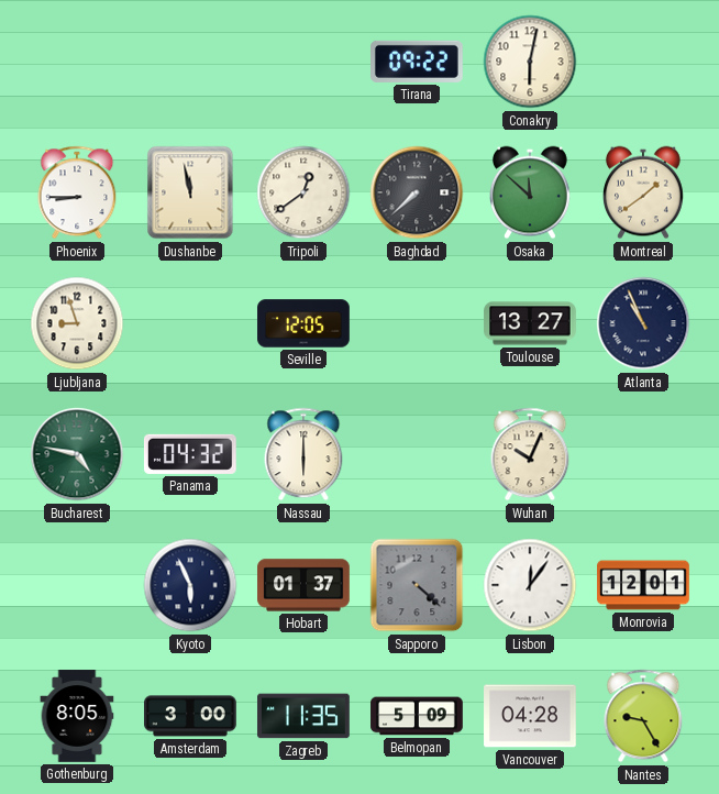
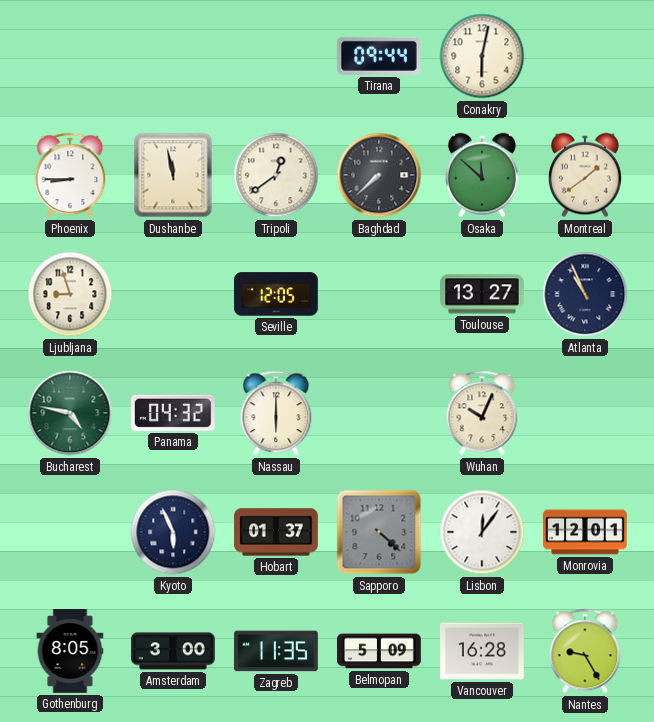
Tirana: 09:22 -> 09:44 (380, 56)
Vancouver: 04:28 -> 16:28 (482, 651)
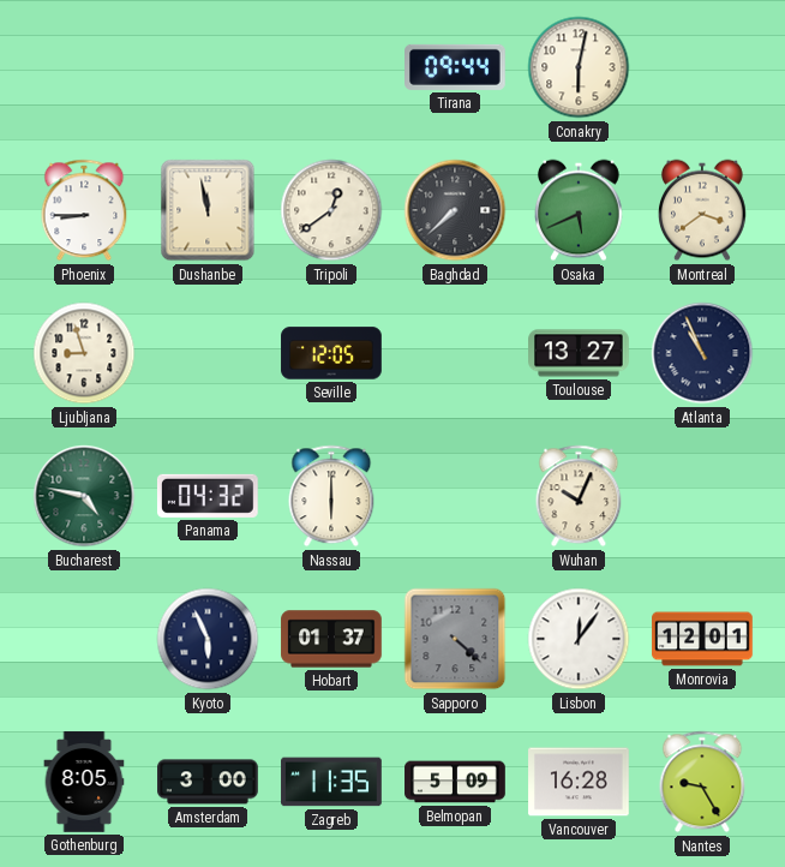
Osaka: 11:52 -> 5:41 (580, 210)
Montreal: 1:39 -> 3:39 (703, 210)
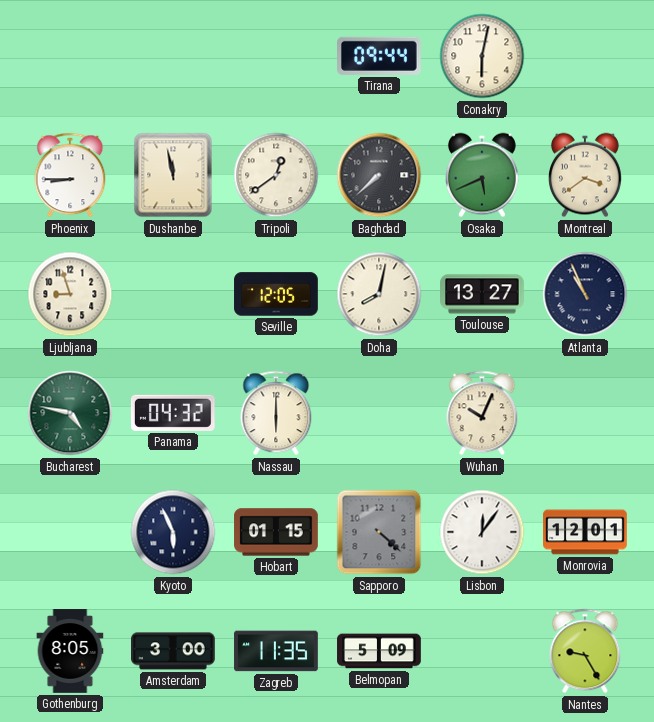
Doha: none -> 8:02 (379, 294)
Hobart: 01:37 -> 01:15 (276, 532)
Vancouver: 16:28 -> none (579, 782)
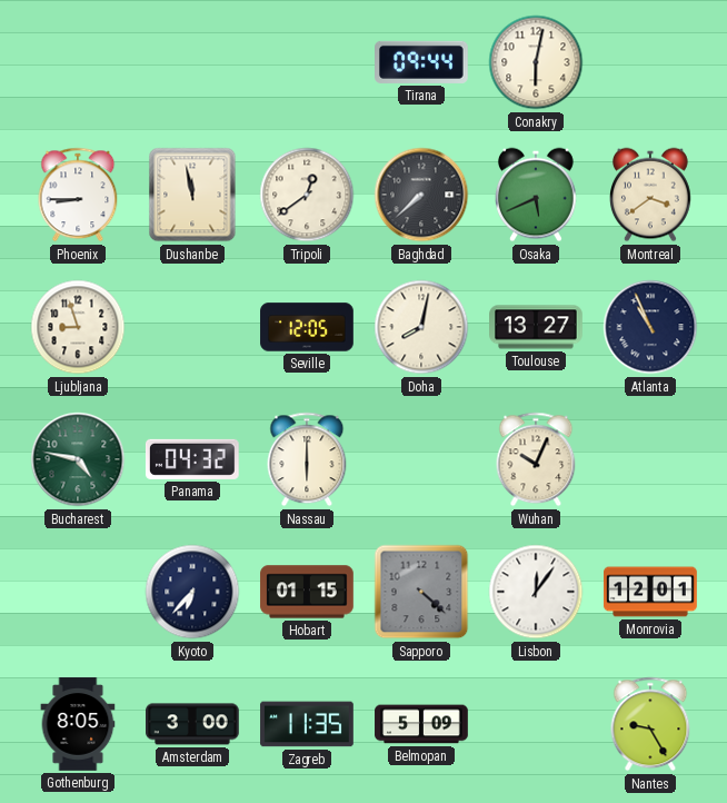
Kyoto: 5:56 -> 6:37 (192, 592)
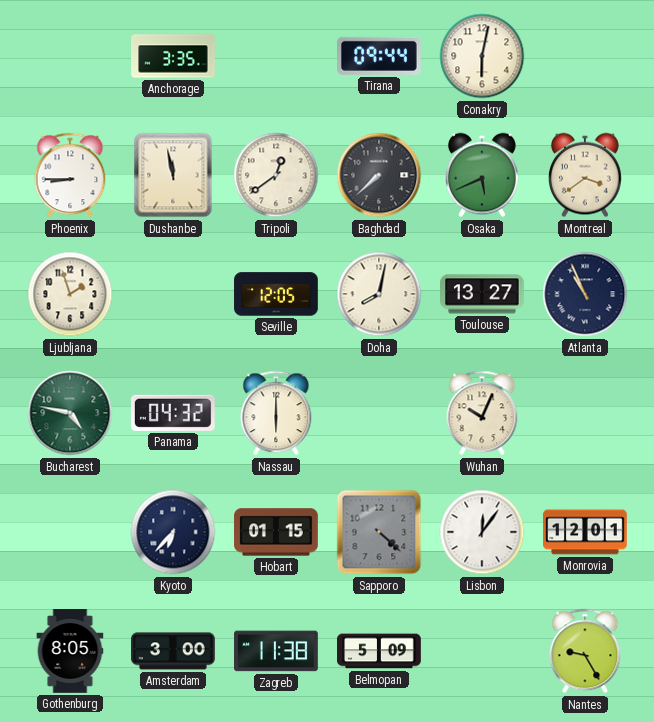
Anchorage: none -> 3:35 (173, 56)
Ljubljana: 8:57 -> 1:57 (70, 294)
Zagreb: 11:35 -> 11:38 (276, 651)
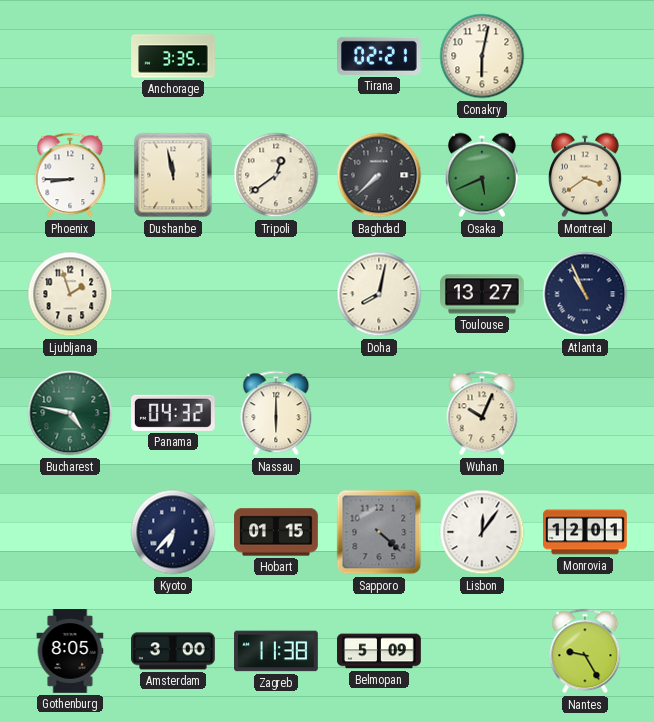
Tirana: 09:44 -> 02:21 (380, 56)
Seville: 12:05 -> none (276, 294)
